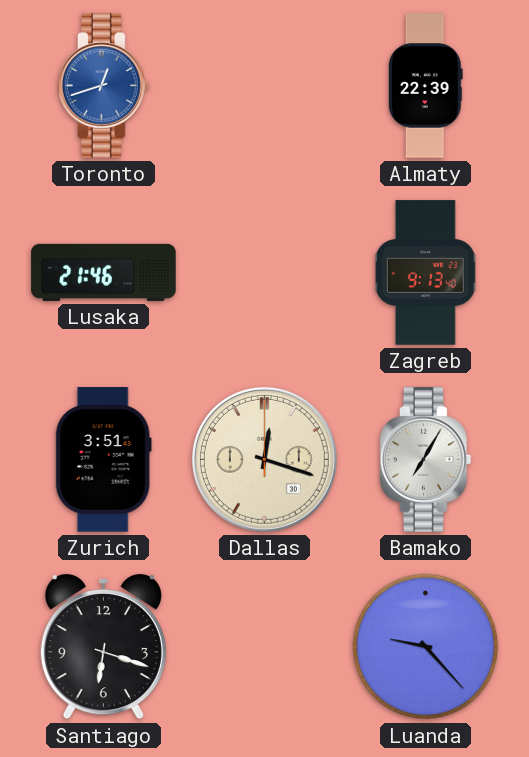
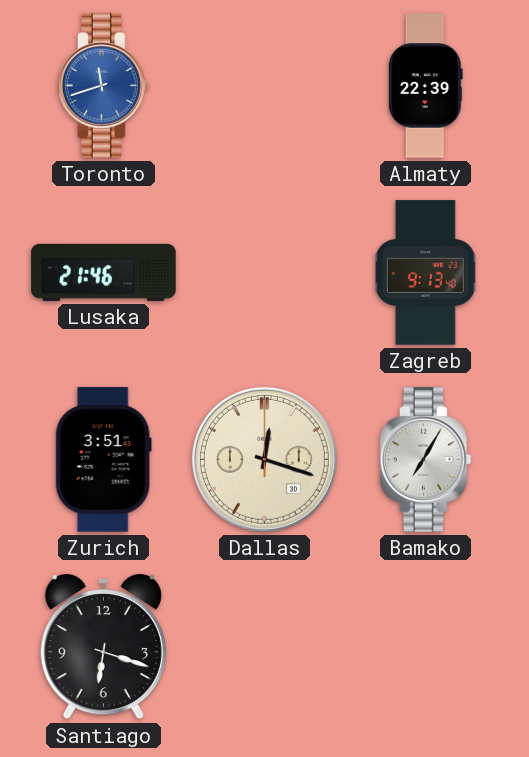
Toronto: 12:42 -> 11:42 (104, 86)
Luanda: 9:23 -> none (426, 647)
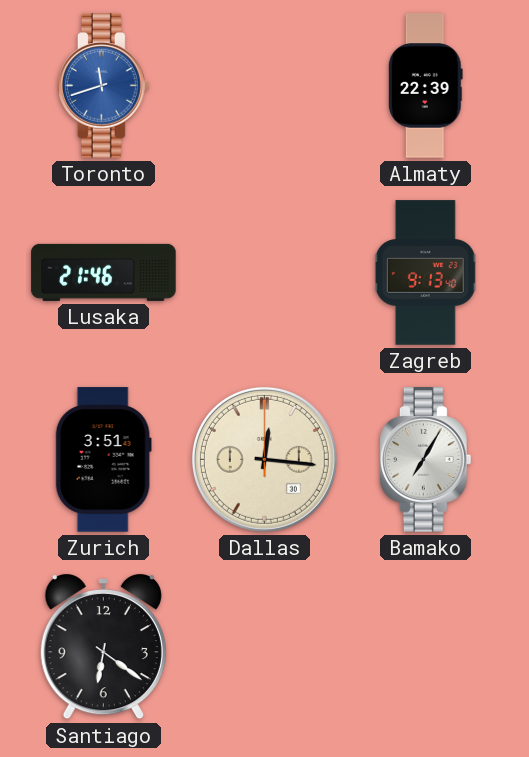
Dallas: 12:18 -> 12:16 (264, 459)
Santiago: 6:18 -> 6:21 (103, 647)
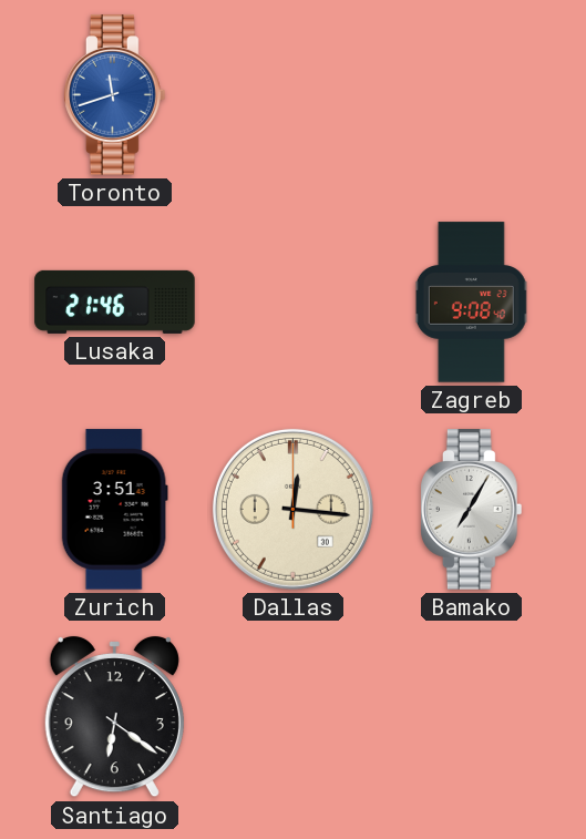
Almaty: 22:39 -> none (425, 86)
Zagreb: 9:13 -> 9:08 (472, 303)
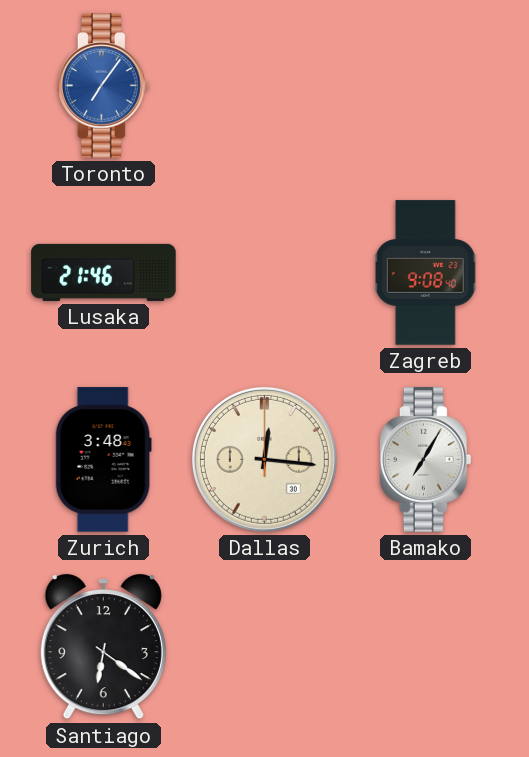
Toronto: 11:42 -> 7:06 (104, 86)
Zurich: 3:51 -> 3:48 (103, 460)
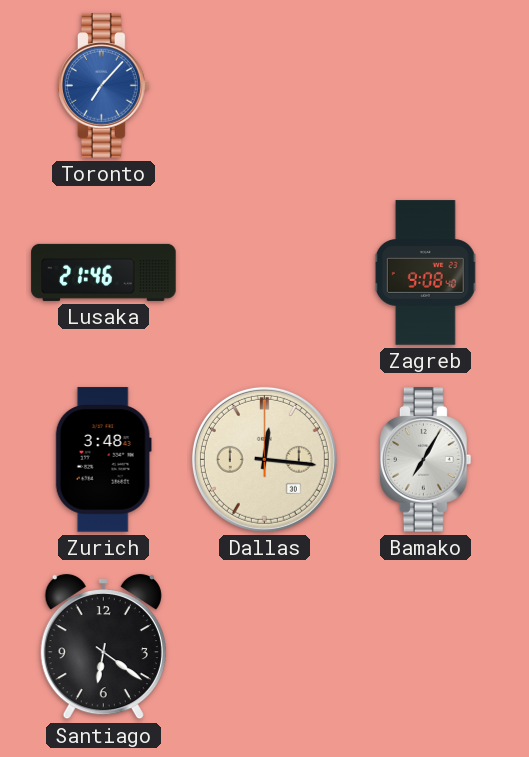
Toronto: 7:06 -> 7:07 (104, 86)
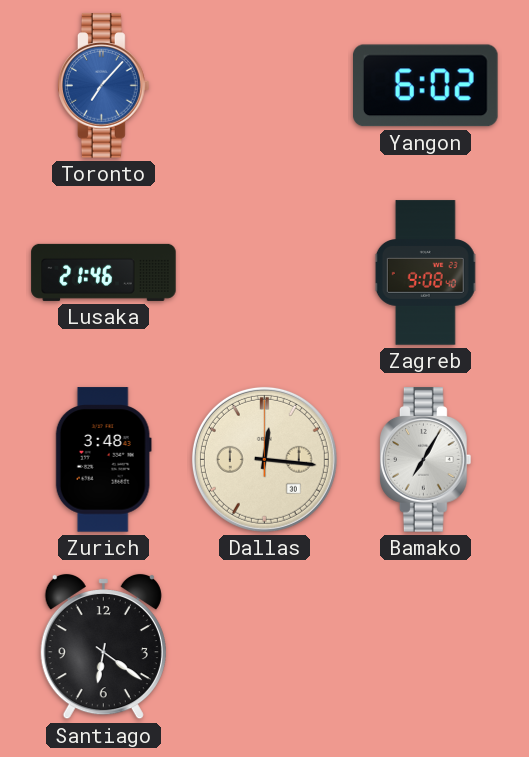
Yangon: none -> 6:02 (426, 86)
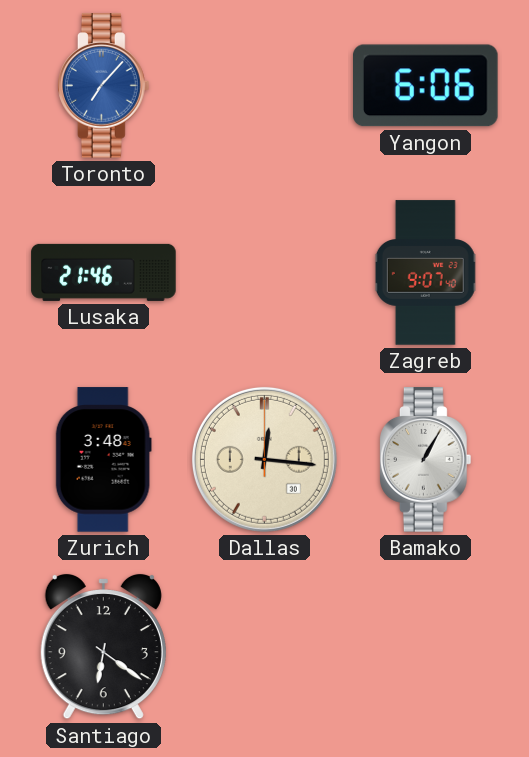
Yangon: 6:02 -> 6:06 (426, 86)
Zagreb: 9:08 -> 9:07 (426, 273)
Bamako: 7:05 -> 1:05 (426, 460)
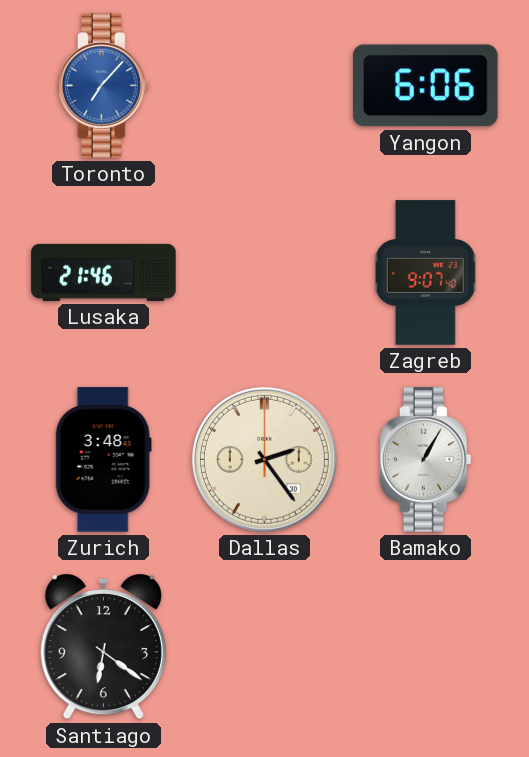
Dallas: 12:16 -> 2:24 (264, 459)
